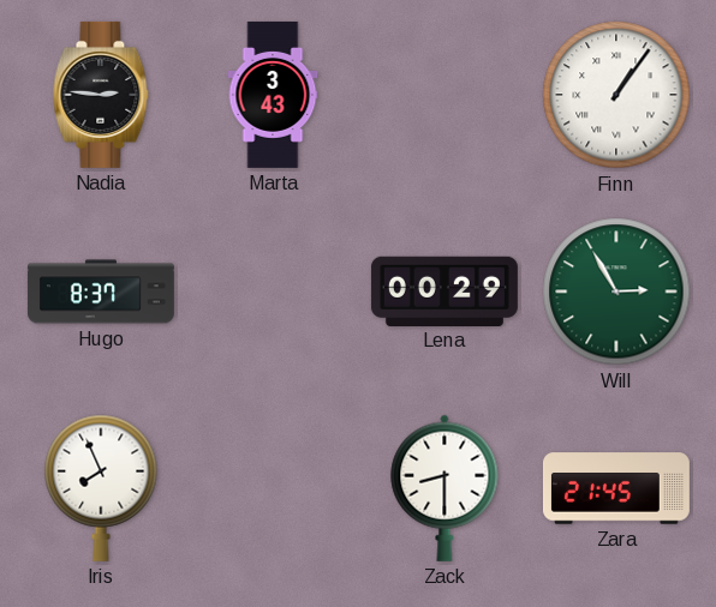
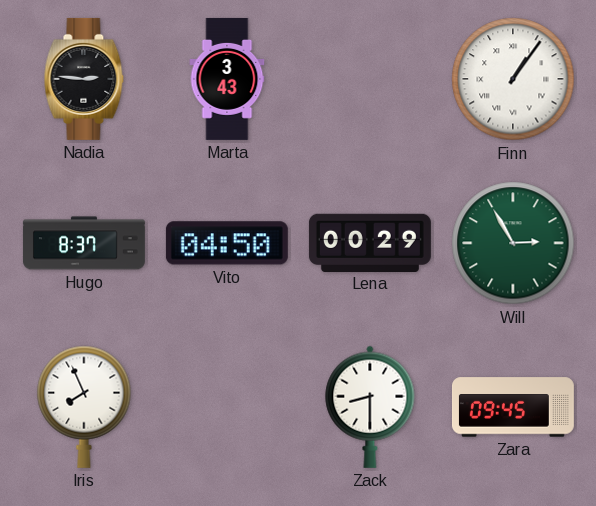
Vito: none -> 04:50 (227, 243)
Zara: 21:45 -> 09:45 (513, 407)
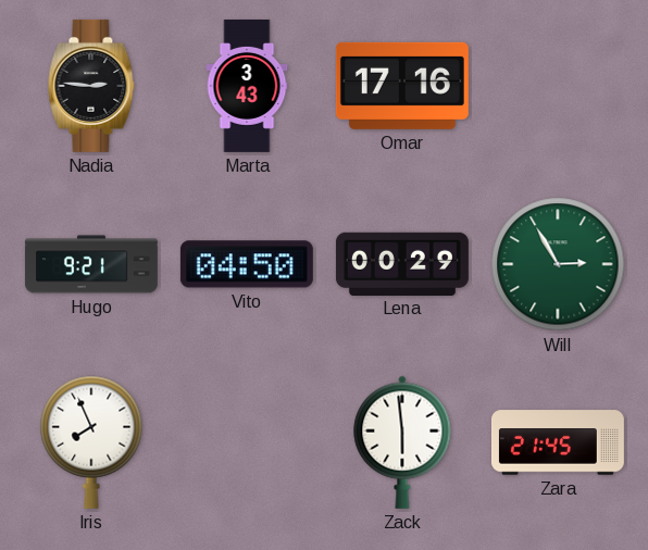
Omar: none -> 17:16 (402, 86)
Finn: 1:06 -> none (513, 79)
Hugo: 8:37 -> 9:21 (91, 264)
Zack: 8:30 -> 5:59 (402, 442)
Zara: 09:45 -> 21:45 (558, 442)
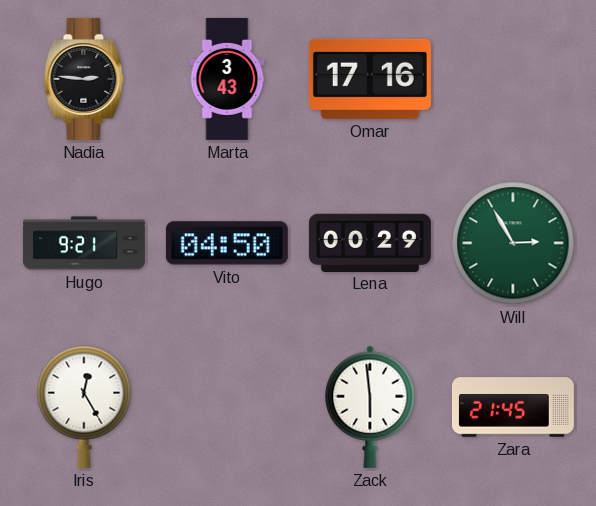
Iris: 7:56 -> 12:25 (84, 407)
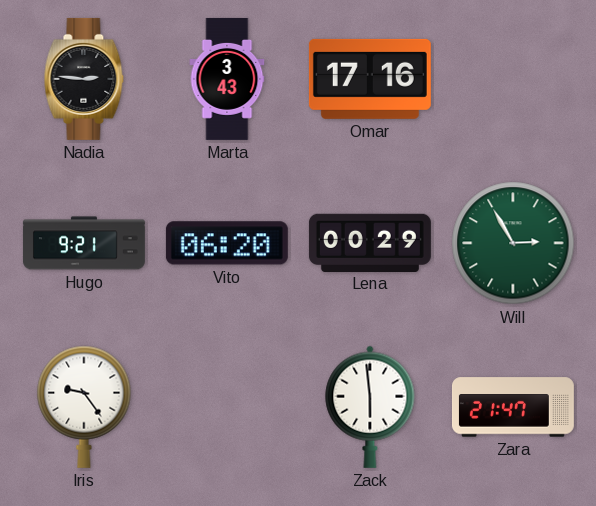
Vito: 04:50 -> 06:20 (227, 243)
Iris: 12:25 -> 9:24 (84, 407)
Zara: 21:45 -> 21:47 (513, 407)
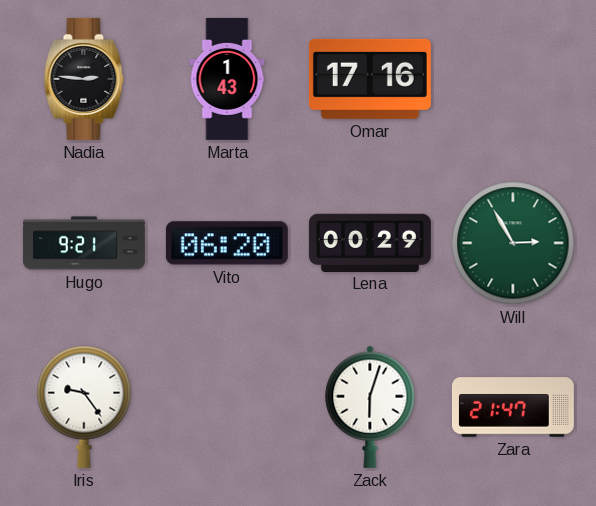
Marta: 3:43 -> 1:43 (227, 79)
Zack: 5:59 -> 6:03 (370, 407)
